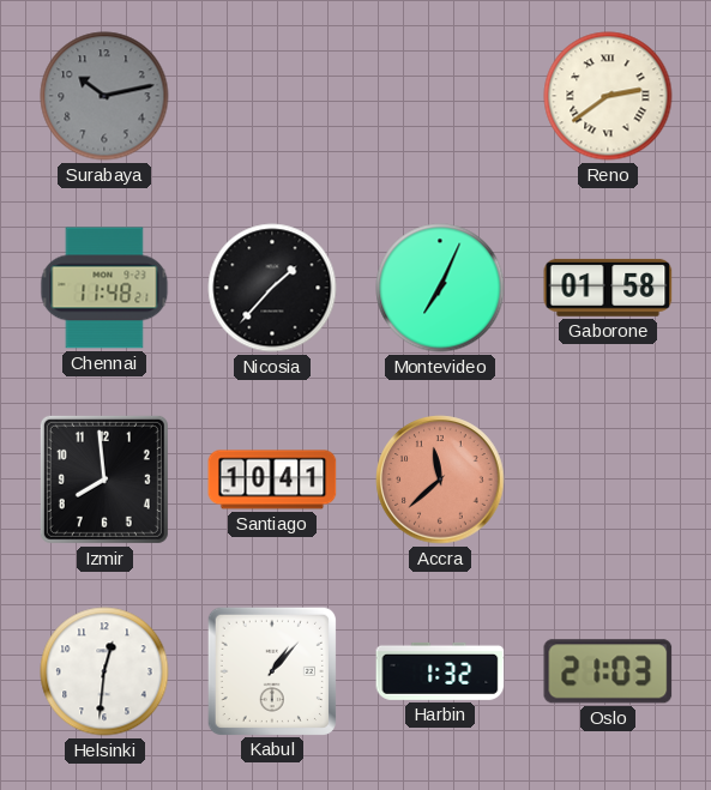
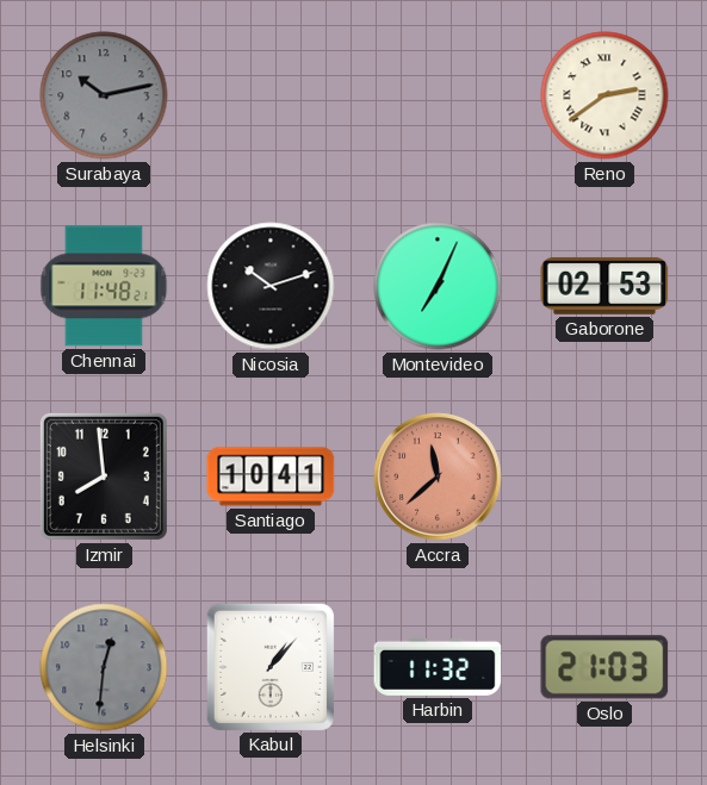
Nicosia: 1:37 -> 10:12 (271, 286)
Gaborone: 01:58 -> 02:53 (604, 286)
Helsinki dial: white -> grey (104, 667)
Harbin: 1:32 -> 11:32 (438, 667)
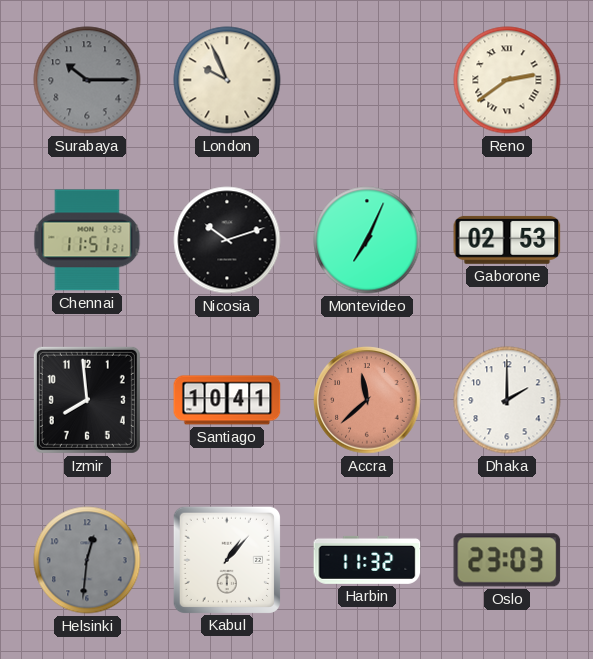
Surabaya: 10:13 -> 10:15 (87, 80)
London: none -> 9:56 (227, 80)
Chennai: 11:48 -> 11:51 (87, 240)
Dhaka: none -> 2:00 (507, 400)
Oslo: 21:03 -> 23:03 (507, 560)
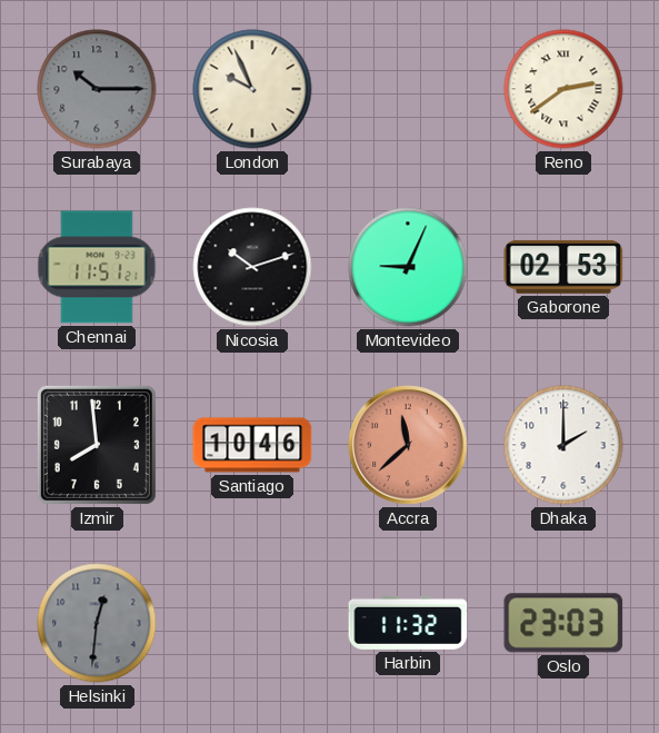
Montevideo: 7:04 -> 9:04 (408, 267)
Santiago: 10:41 -> 10:46 (252, 445)
Kabul: 1:07 -> none (226, 559)
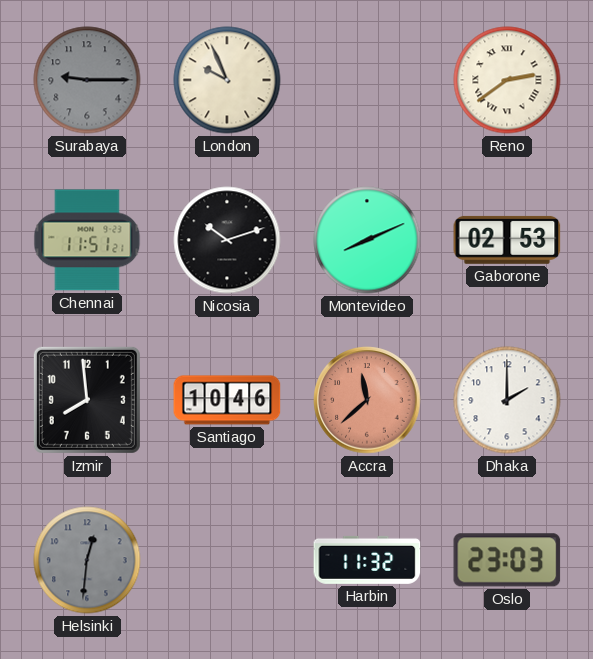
Surabaya: 10:15 -> 9:15 (87, 80)
Montevideo: 9:04 -> 8:11 (367, 240)
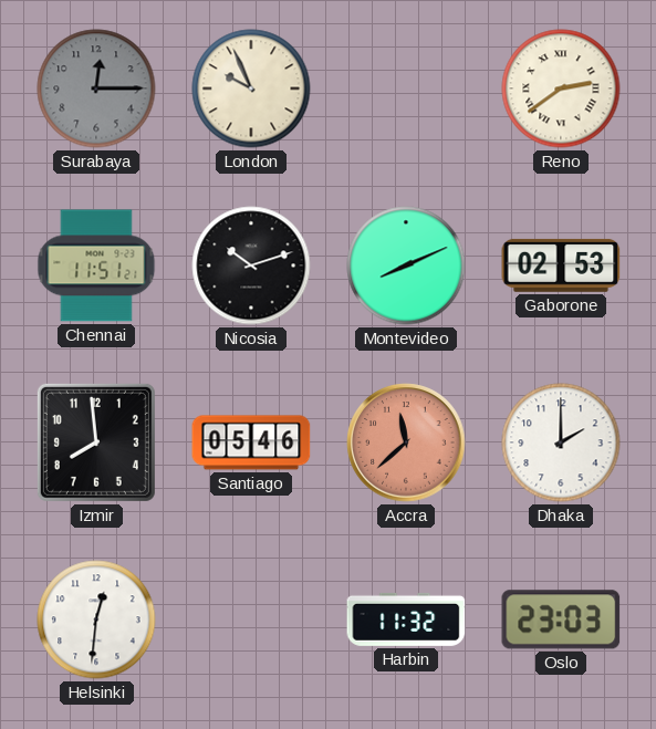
Surabaya: 9:15 -> 12:15 (96, 88)
Santiago: 10:46 -> 05:46 (251, 442)
Helsinki dial: grey -> white (96, 619)
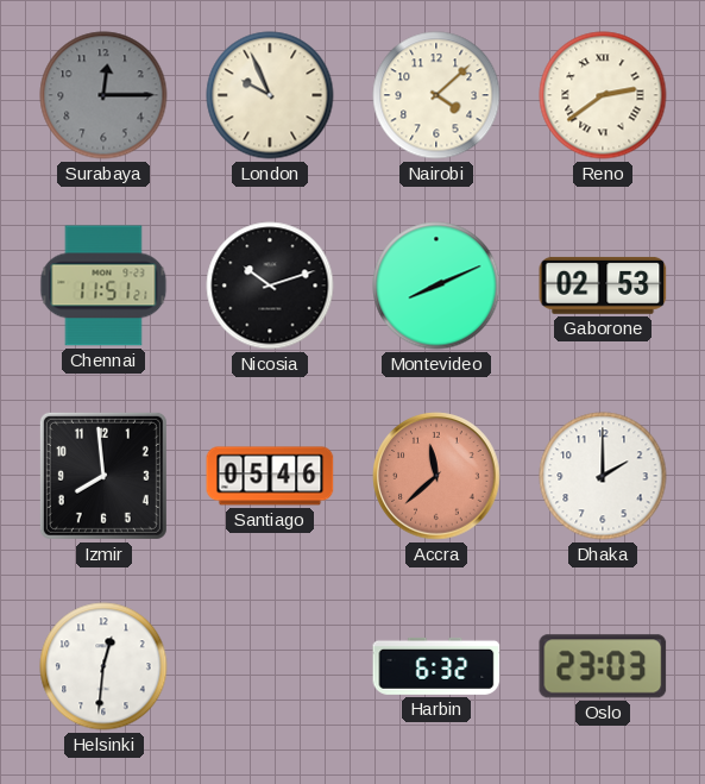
Nairobi: none -> 4:08 (436, 95)
Harbin: 11:32 -> 6:32 (436, 666)
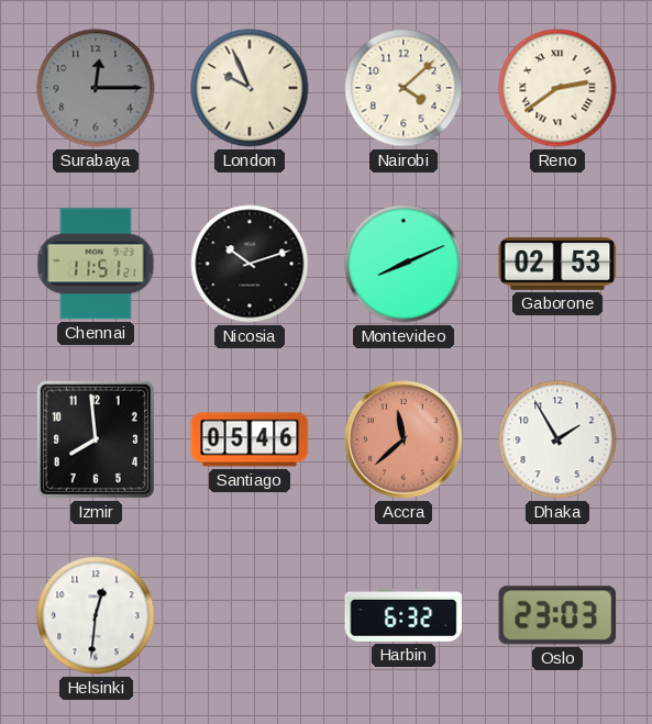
Dhaka: 2:00 -> 1:55 (557, 439)
